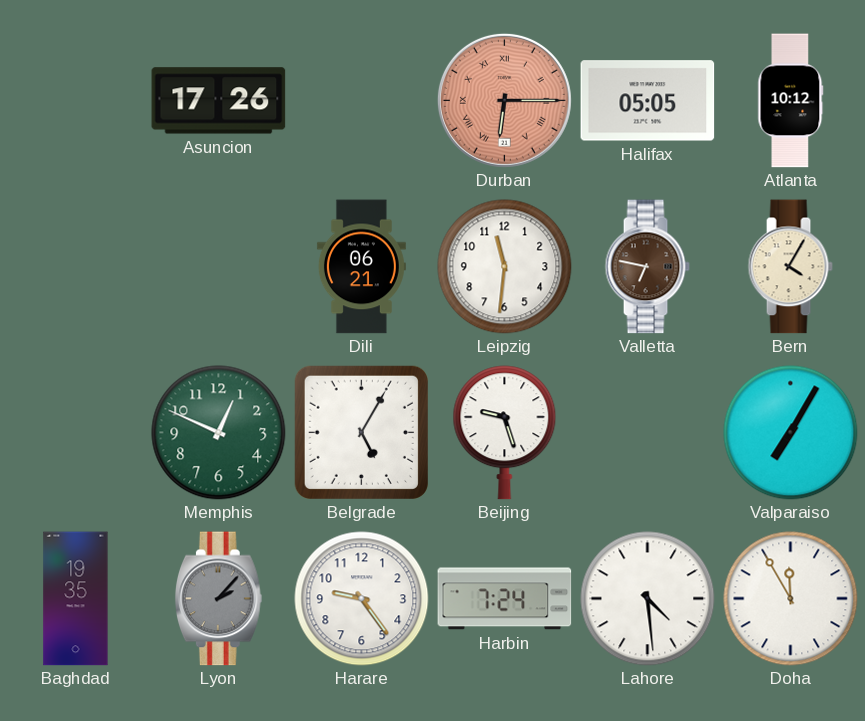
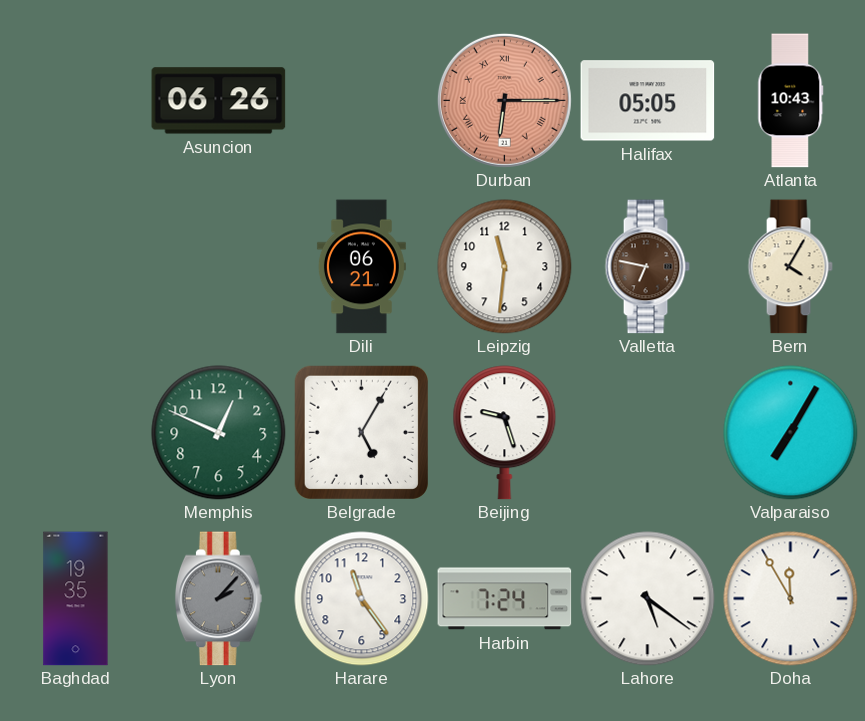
Asuncion: 17:26 -> 06:26 (219, 101)
Atlanta: 10:12 -> 10:43 (791, 101)
Harare: 9:24 -> 11:24 (362, 599)
Lahore: 4:29 -> 5:21 (648, 599)
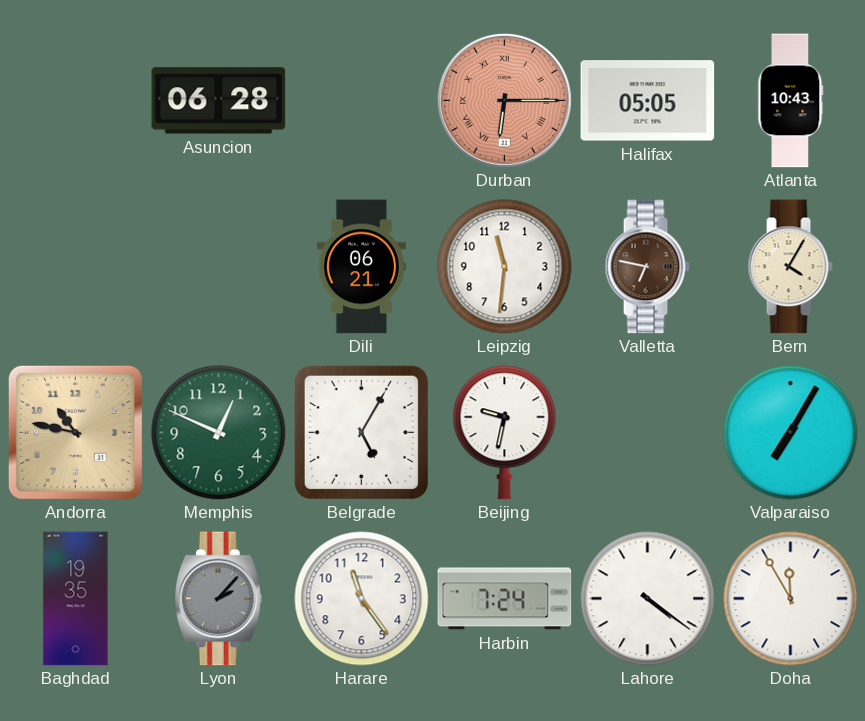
Asuncion: 06:26 -> 06:28 (219, 101)
Andorra: none -> 10:47 (75, 432)
Beijing: 9:27 -> 9:32 (505, 433)
Lahore: 5:21 -> 4:21 (648, 599)
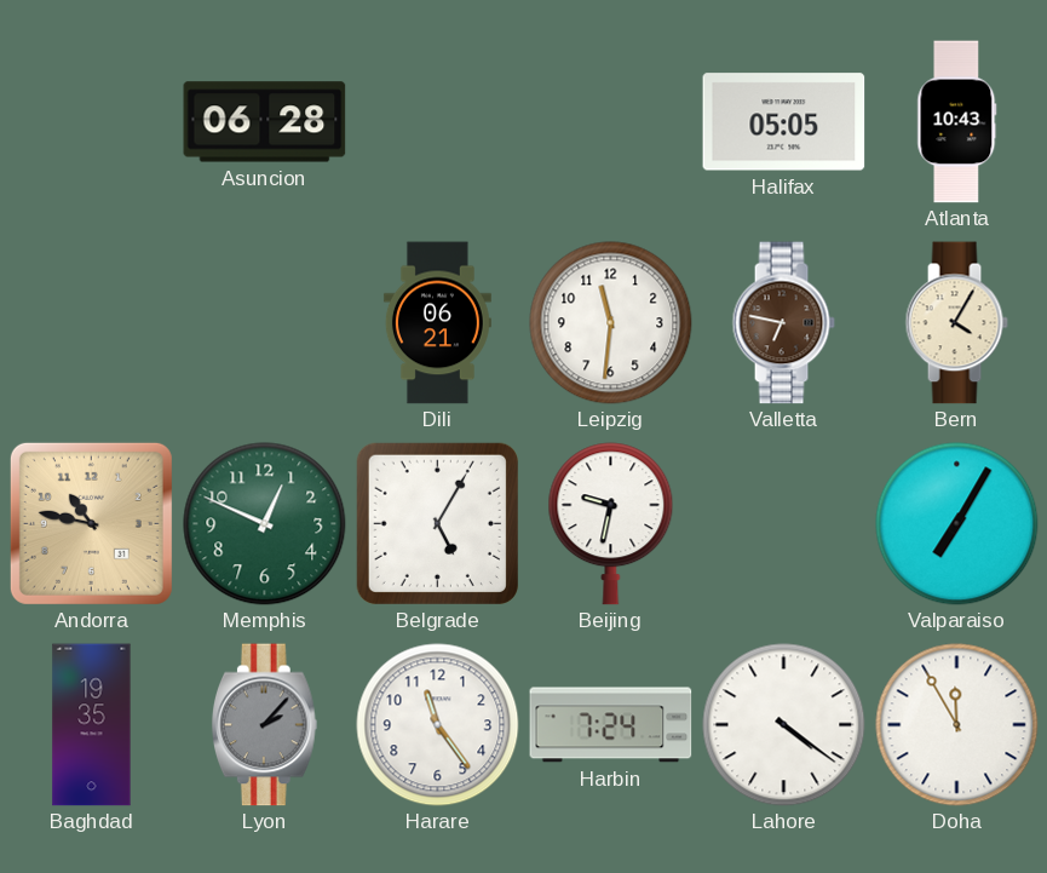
Durban: 6:15 -> none (504, 100)
